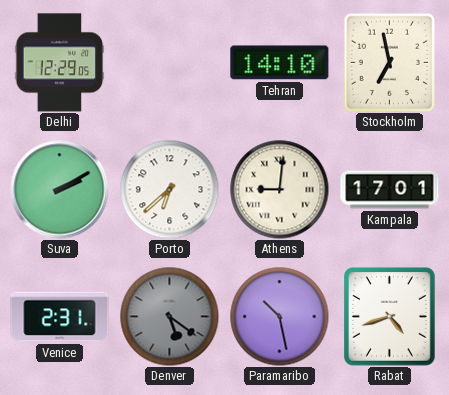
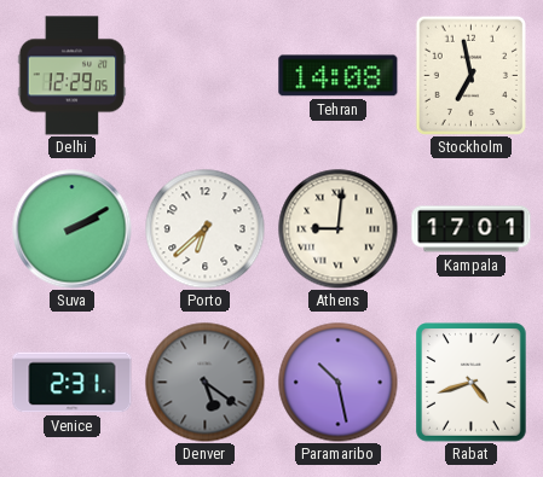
Tehran: 14:10 -> 14:08 (339, 76)
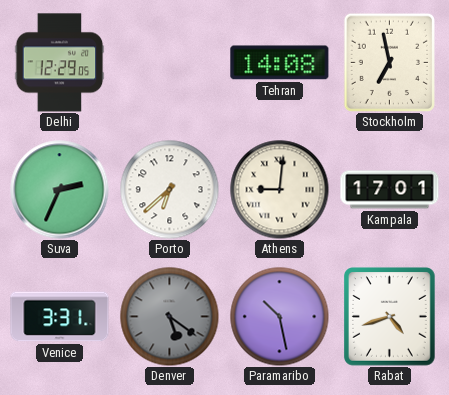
Suva: 2:10 -> 2:34 (60, 190)
Venice: 2:31 -> 3:31 (60, 317)
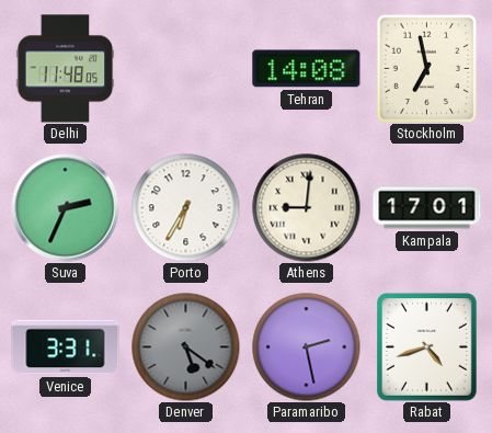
Delhi: 12:29 -> 11:48 (66, 69)
Porto: 6:38 -> 6:35 (186, 208)
Paramaribo: 10:28 -> 2:28 (307, 347)
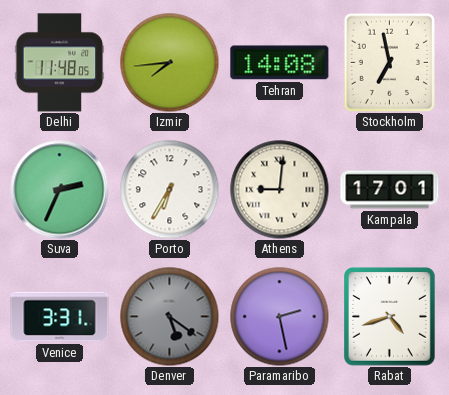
Izmir: none -> 7:44 (170, 63)
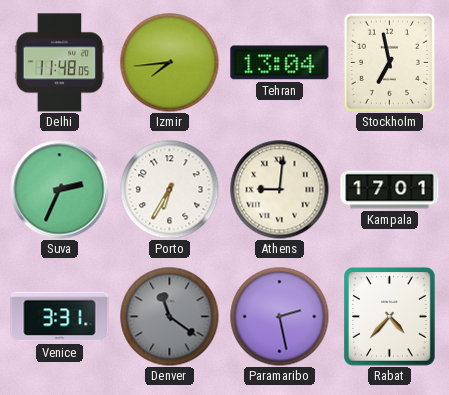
Tehran: 14:08 -> 13:04 (280, 63)
Denver: 5:21 -> 11:21 (170, 317)
Rabat: 4:42 -> 4:37 (390, 317)
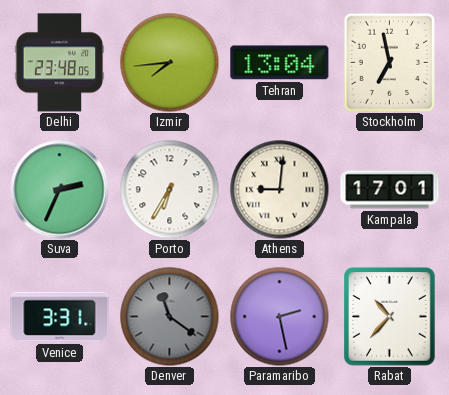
Delhi: 11:48 -> 23:48 (60, 63)
Rabat: 4:37 -> 10:37 (390, 317)
